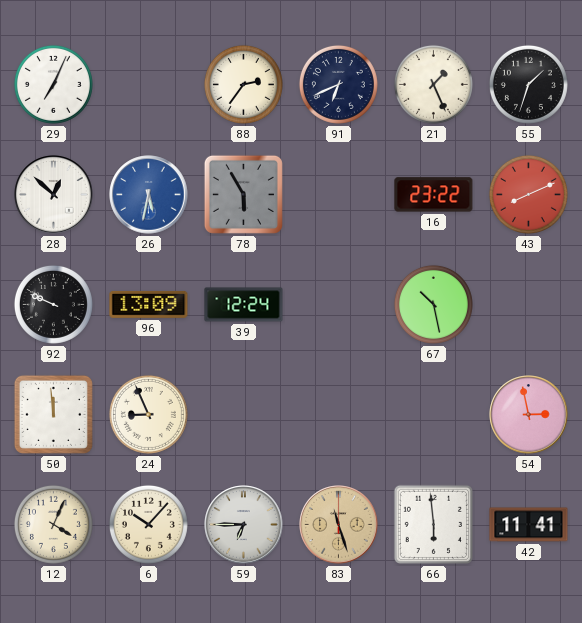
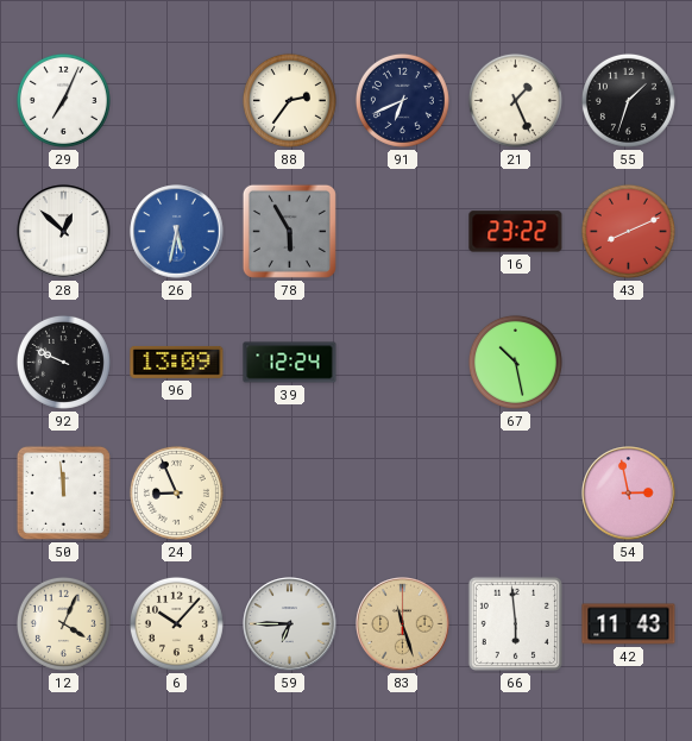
42: 11:41 -> 11:43 (629, 624)
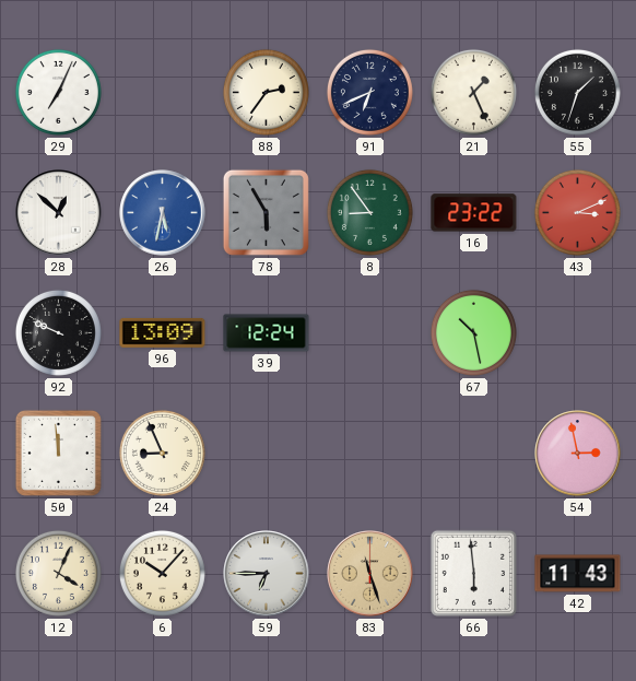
8: none -> 8:54 (369, 212)
43: 8:11 -> 3:11 (577, 212)
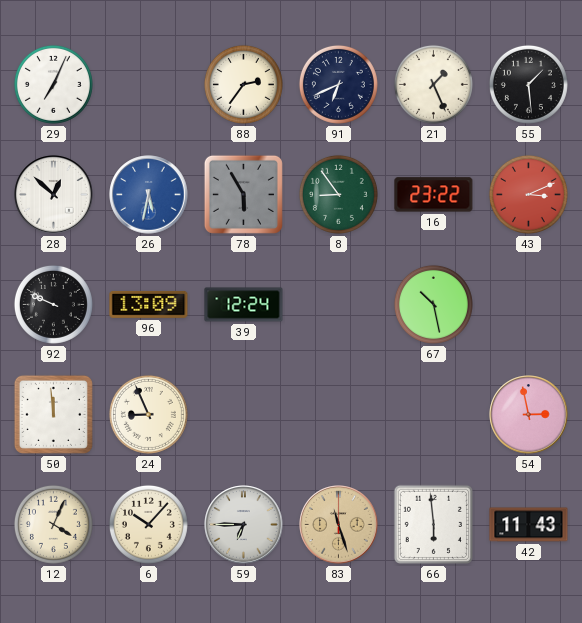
55: 1:33 -> 1:29 (528, 84)
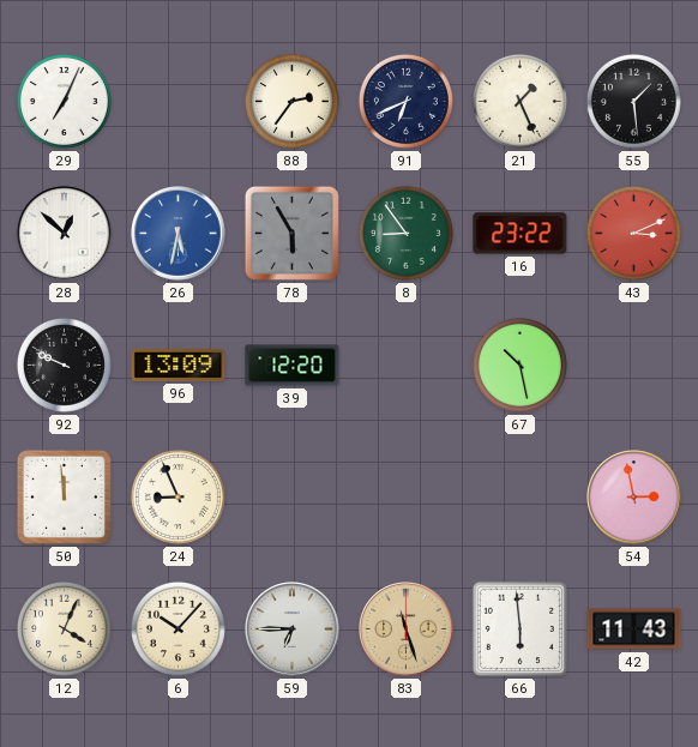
39: 12:24 -> 12:20 (293, 366)
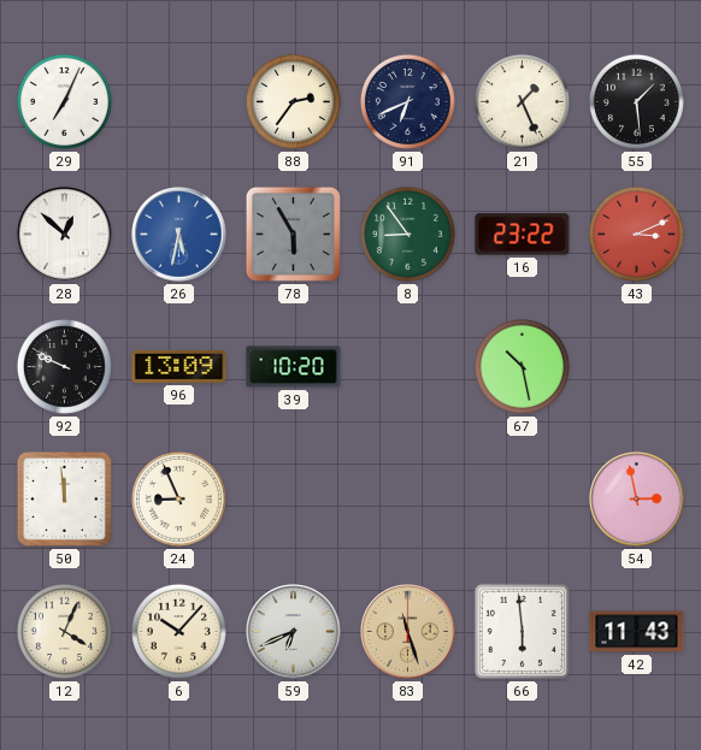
39: 12:20 -> 10:20 (294, 367)
59: 6:45 -> 6:41 (294, 632)
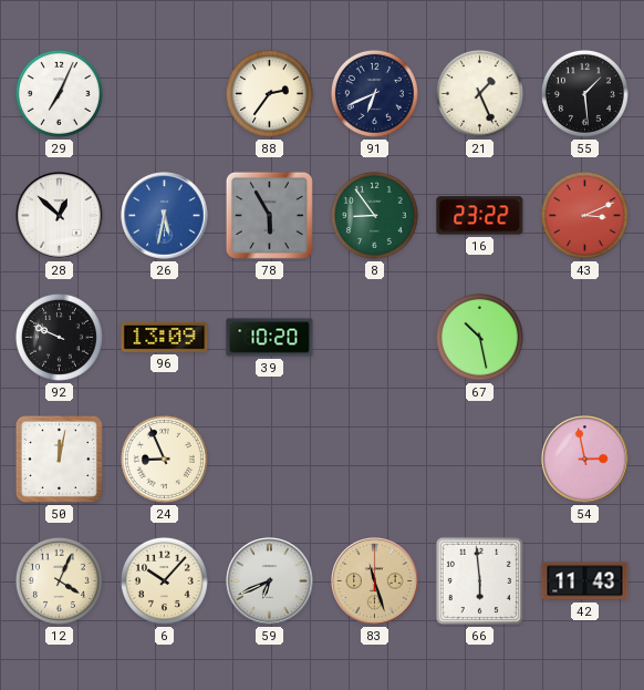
50: 11:59 -> 12:02 (59, 459)
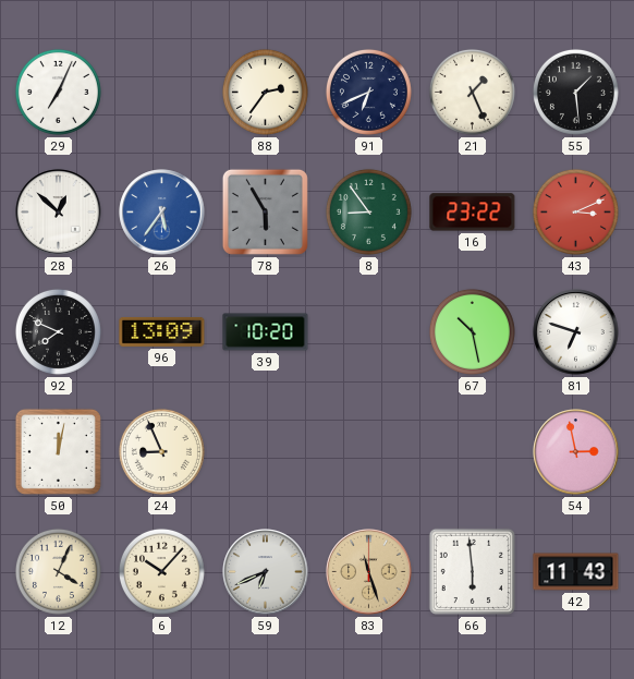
26: 5:32 -> 5:36 (162, 213)
92: 9:49 -> 7:49 (58, 331)
81: none -> 6:48 (576, 332)
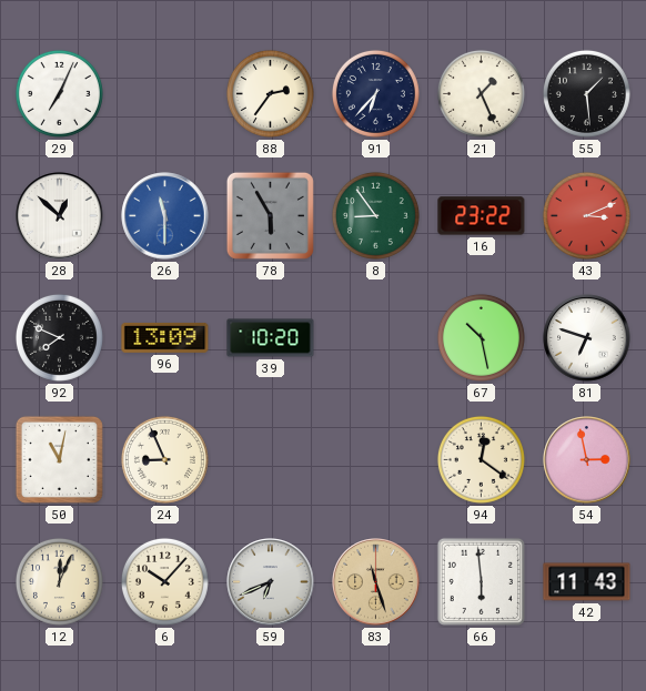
91: 6:41 -> 6:37 (375, 93)
26: 5:36 -> 11:30 (165, 216)
50: 12:02 -> 11:02 (59, 459)
94: none -> 12:21 (481, 459)
12: 4:04 -> 12:04 (59, 581)
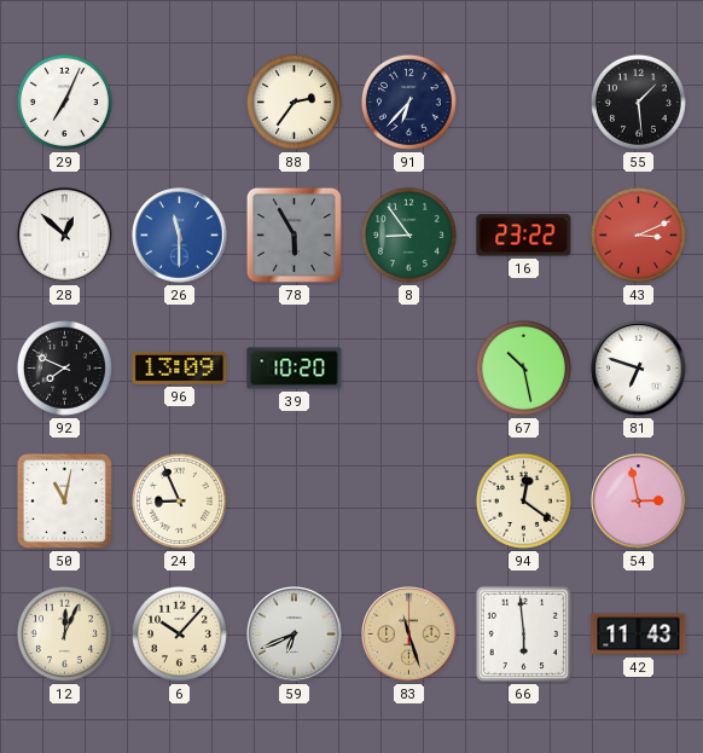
21: 1:26 -> none (481, 93)
